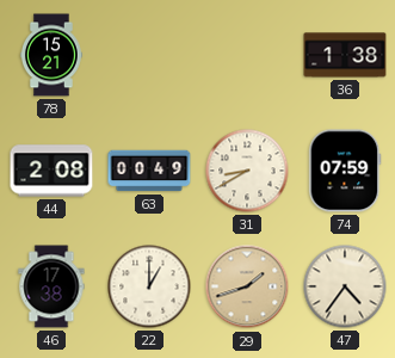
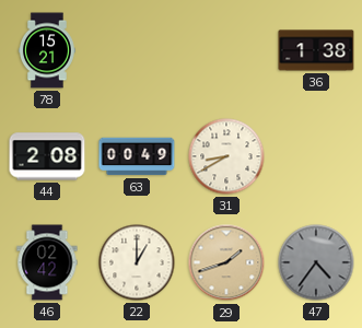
74: 07:59 -> none (345, 171)
46: 17:38 -> 02:42 (47, 262)
47 dial: cream -> grey (316, 262)
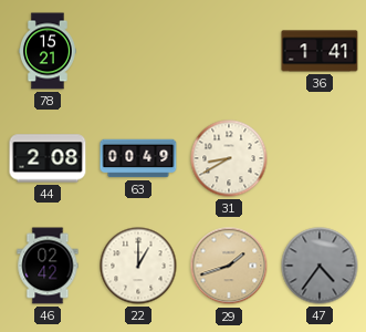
36: 1:38 -> 1:41 (320, 51)
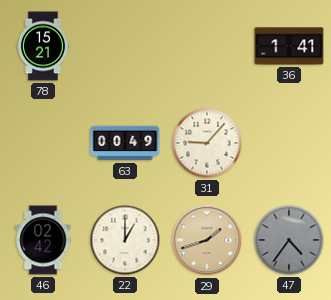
44: 2:08 -> none (48, 158)
31: 8:40 -> 9:07 (207, 143)
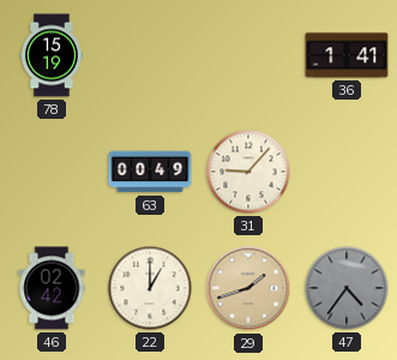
78: 15:21 -> 15:19 (53, 55)
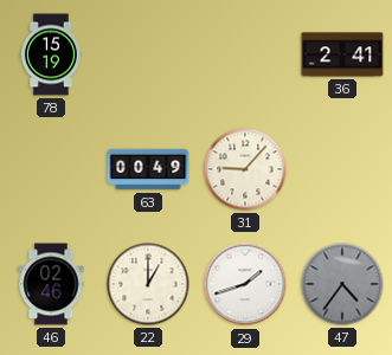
36: 1:41 -> 2:41 (342, 54)
46: 02:42 -> 02:46 (51, 284)
29 dial: champagne -> white (245, 284)
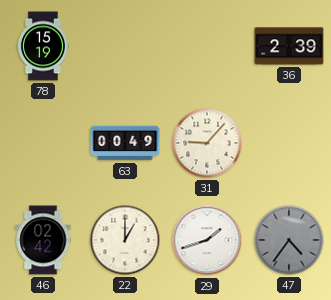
36: 2:41 -> 2:39 (289, 46)
46: 02:46 -> 02:42 (43, 240)
